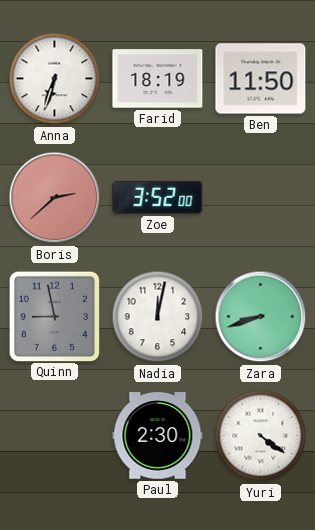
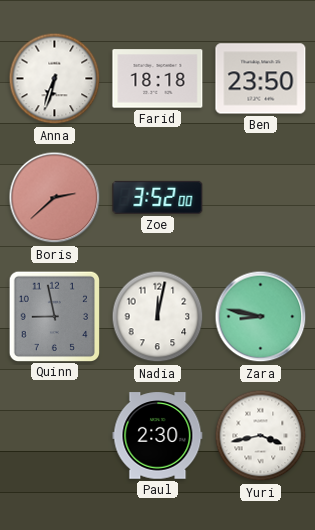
Farid: 18:19 -> 18:18 (158, 79)
Ben: 11:50 -> 23:50 (261, 79)
Zara: 8:42 -> 8:47 (261, 317)
Yuri: 4:21 -> 3:43 (261, 436)
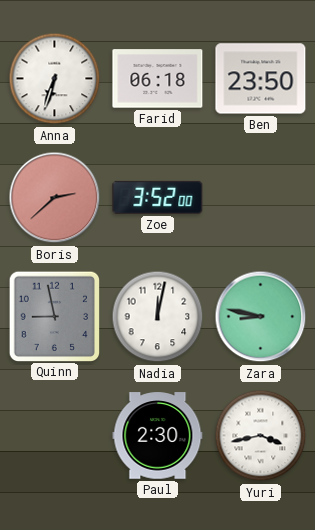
Farid: 18:18 -> 06:18 (158, 79)
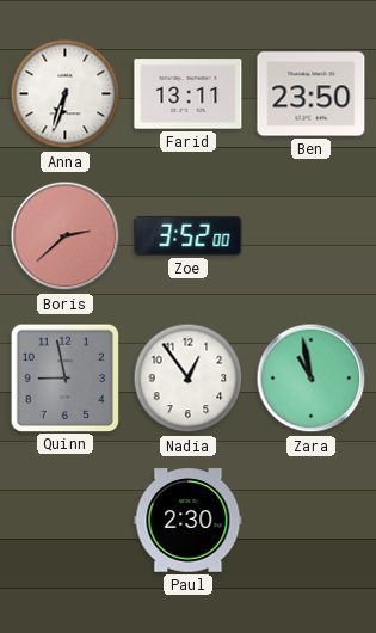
Farid: 06:18 -> 13:11 (189, 94)
Nadia: 12:02 -> 12:54 (189, 379)
Zara: 8:47 -> 10:58 (312, 379)
Yuri: 3:43 -> none (261, 436)
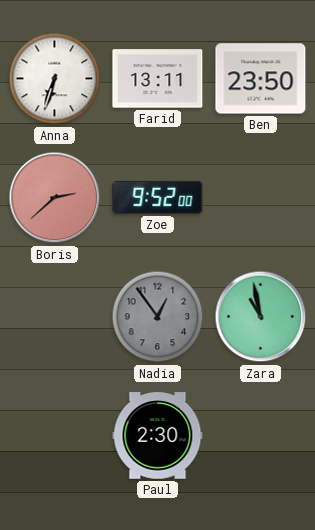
Zoe: 3:52 -> 9:52 (158, 197)
Quinn: 8:58 -> none (64, 377)
Nadia dial: white -> grey (158, 317)
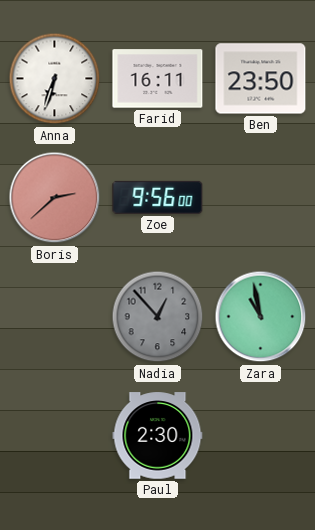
Farid: 13:11 -> 16:11 (158, 79)
Zoe: 9:52 -> 9:56 (158, 197)
Nadia: 12:54 -> 12:53 (158, 317)
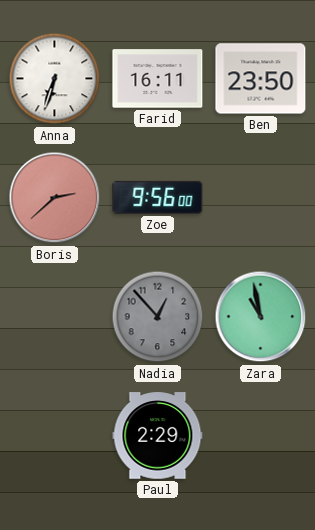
Paul: 2:30 -> 2:29 (158, 436)
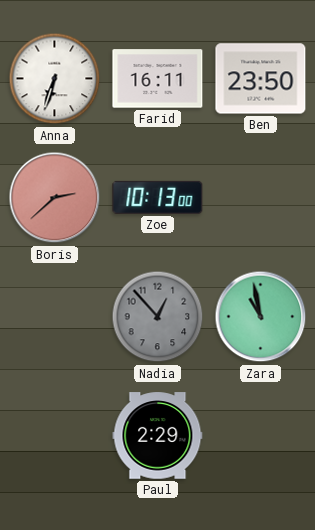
Zoe: 9:56 -> 10:13 (158, 197)
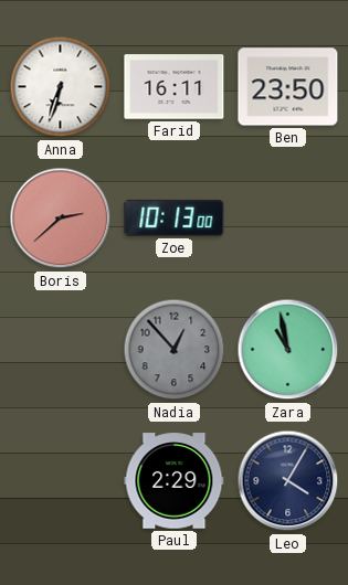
Leo: none -> 4:05 (288, 481)
